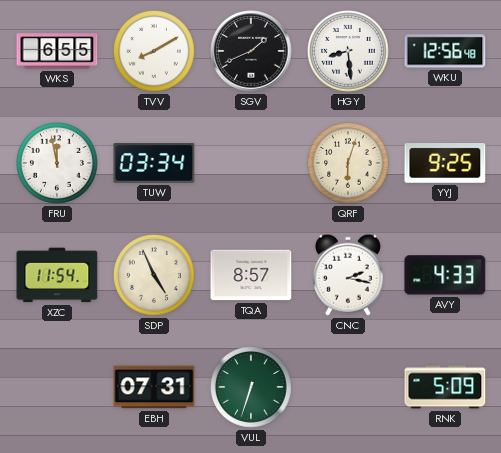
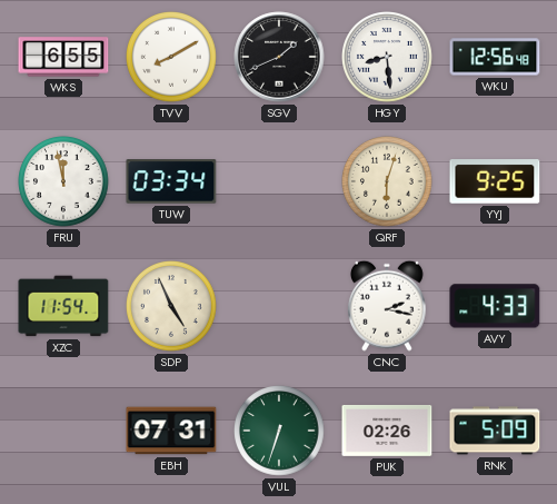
TQA: 8:57 -> none (251, 275)
PUK: none -> 02:26 (387, 431)
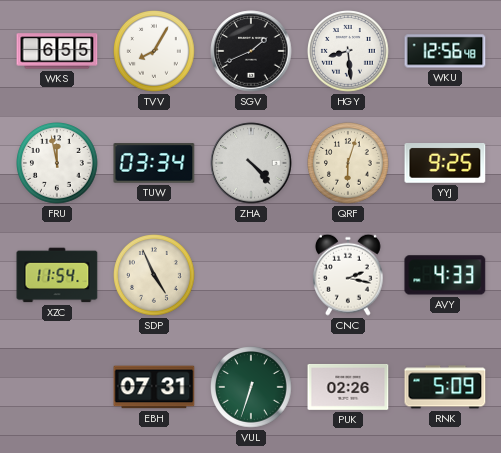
TVV: 8:10 -> 8:05 (155, 52)
ZHA: none -> 4:23 (251, 163)
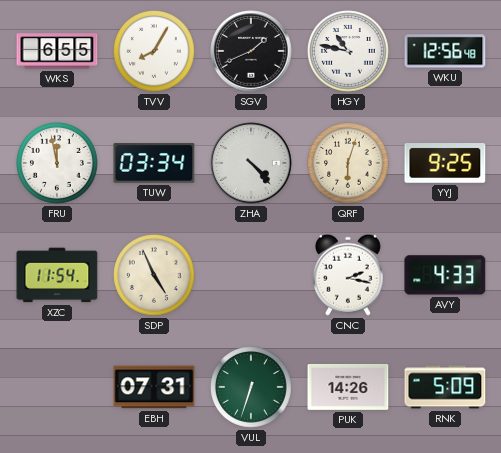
HGY: 8:29 -> 10:47 (349, 52)
PUK: 02:26 -> 14:26 (348, 387)
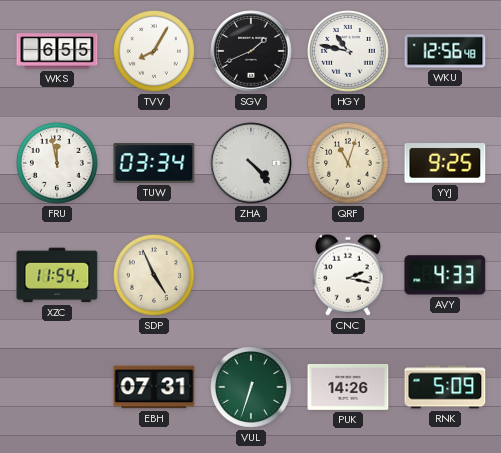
QRF: 6:03 -> 11:03 (349, 164)
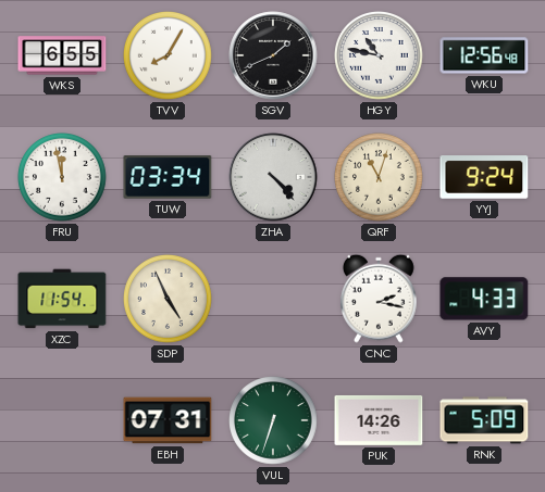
YYJ: 9:25 -> 9:24 (484, 178)
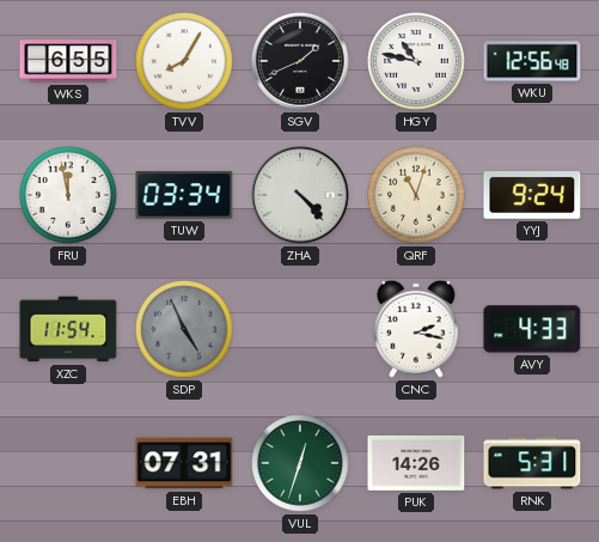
SDP dial: cream -> grey (185, 330)
VUL: 6:33 -> 12:33 (301, 464)
RNK: 5:09 -> 5:31 (532, 463)
